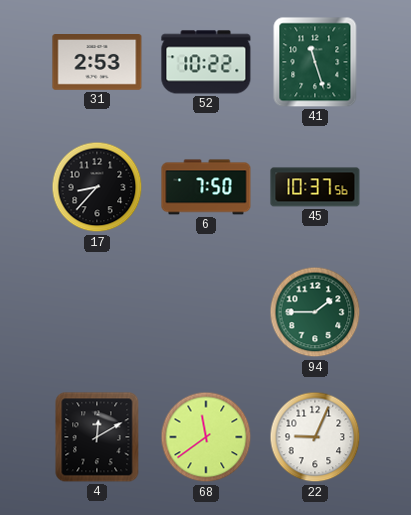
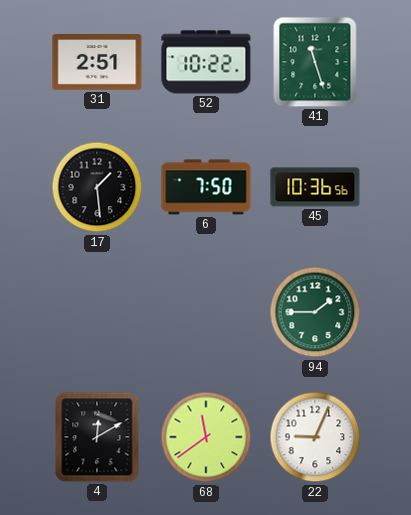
31: 2:53 -> 2:51 (97, 63)
17: 8:37 -> 1:29 (97, 187)
45: 10:37 -> 10:36 (315, 187)
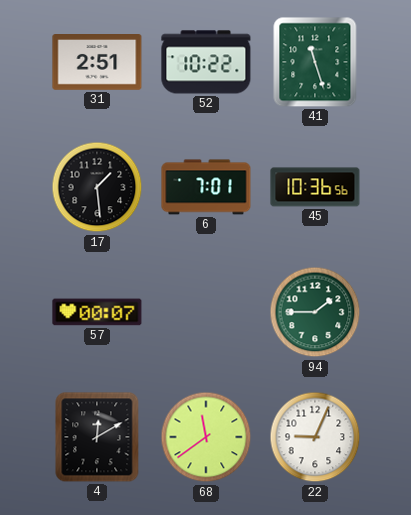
6: 7:50 -> 7:01 (206, 187)
57: none -> 00:07 (97, 312)
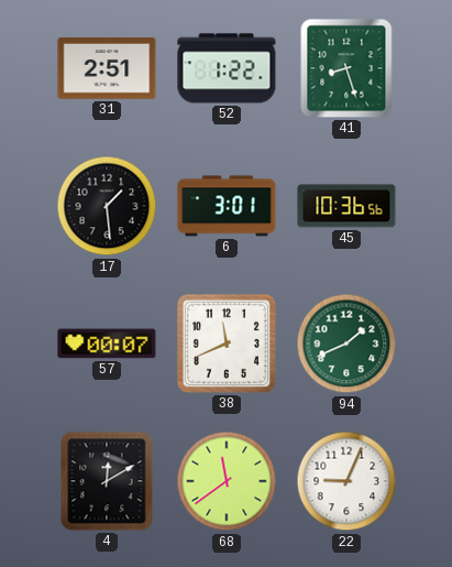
52: 10:22 -> 1:22 (227, 68)
41: 11:27 -> 8:27 (346, 68)
6: 7:01 -> 3:01 (227, 206)
38: none -> 11:41 (227, 344)
94: 1:45 -> 1:41 (346, 344)
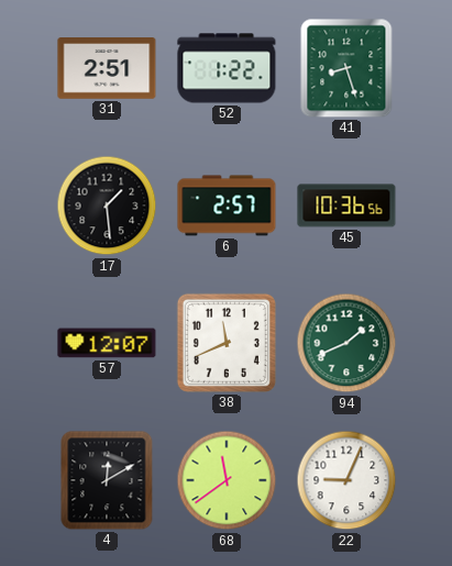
6: 3:01 -> 2:57 (227, 206)
57: 00:07 -> 12:07 (107, 343)
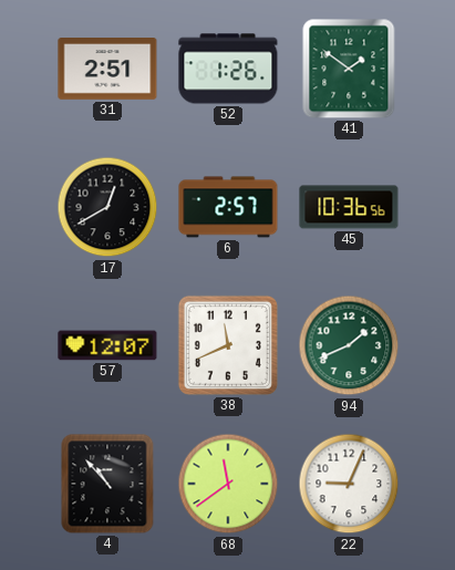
52: 1:22 -> 1:26 (228, 69)
41: 8:27 -> 1:51 (349, 69)
17: 1:29 -> 12:40 (107, 207)
4: 12:10 -> 10:53 (107, 484)
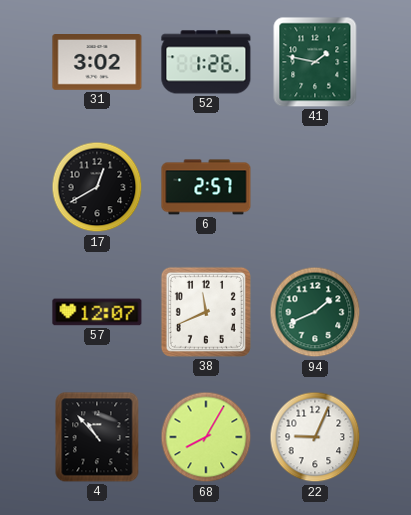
31: 2:51 -> 3:02 (97, 63)
41: 1:51 -> 1:47 (315, 62)
45: 10:36 -> none (349, 207)
68: 11:39 -> 8:05 (206, 437)
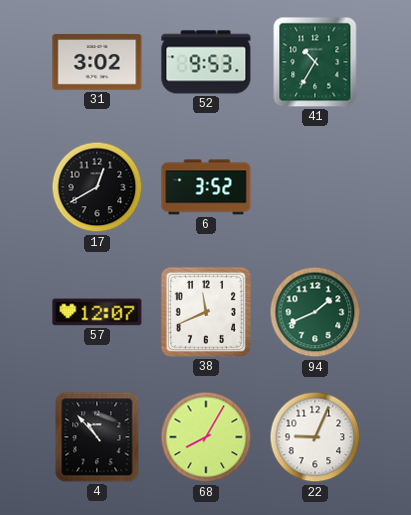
52: 1:26 -> 9:53 (206, 62)
41: 1:47 -> 10:35 (315, 62)
6: 2:57 -> 3:52 (206, 187)
